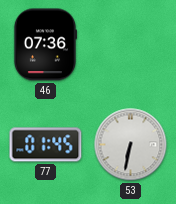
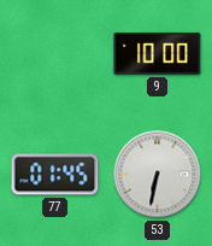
46: 07:36 -> none (44, 45)
9: none -> 10:00 (158, 53)
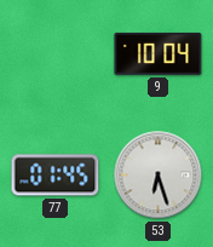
9: 10:00 -> 10:04 (159, 53)
53: 6:32 -> 6:27 (159, 176)
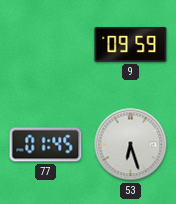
9: 10:04 -> 09:59 (131, 44)
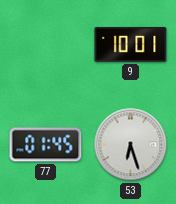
9: 09:59 -> 10:01 (131, 44)
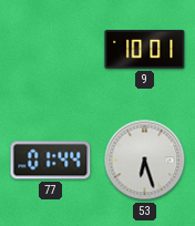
77: 01:45 -> 01:44 (51, 161)
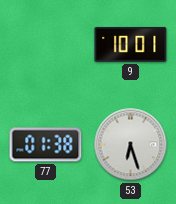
77: 01:44 -> 01:38 (46, 145)
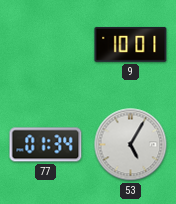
77: 01:38 -> 01:34 (46, 145)
53: 6:27 -> 5:05 (131, 145)
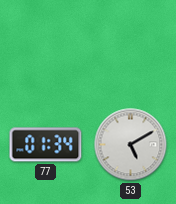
9: 10:01 -> none (131, 44)
53: 5:05 -> 5:10 (131, 145)
